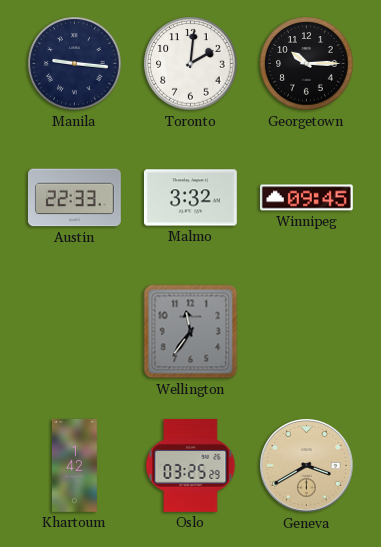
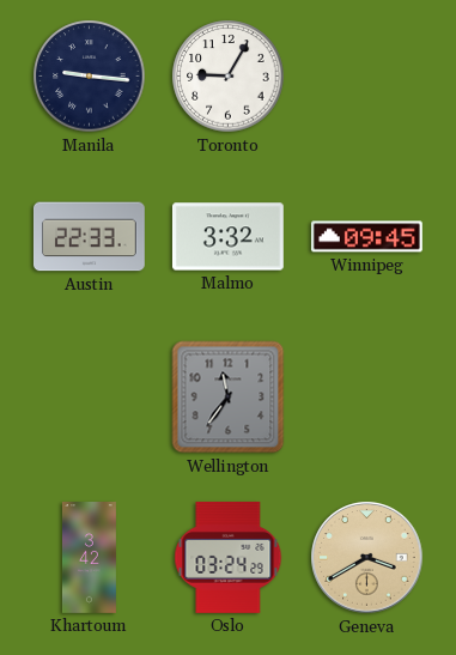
Toronto: 2:01 -> 9:05 (229, 77)
Georgetown: 10:15 -> none (307, 64)
Khartoum: 1:42 -> 3:42 (89, 558)
Oslo: 03:25 -> 03:24 (229, 557)
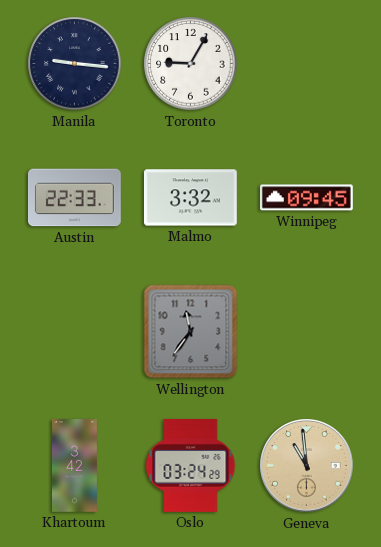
Geneva: 3:40 -> 10:59 (307, 466)
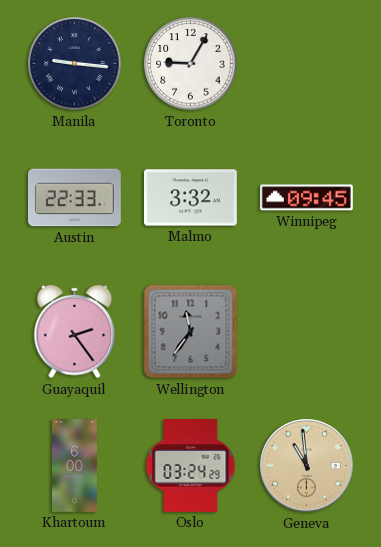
Guayaquil: none -> 2:24 (75, 332)
Khartoum: 3:42 -> 6:00 (74, 466)
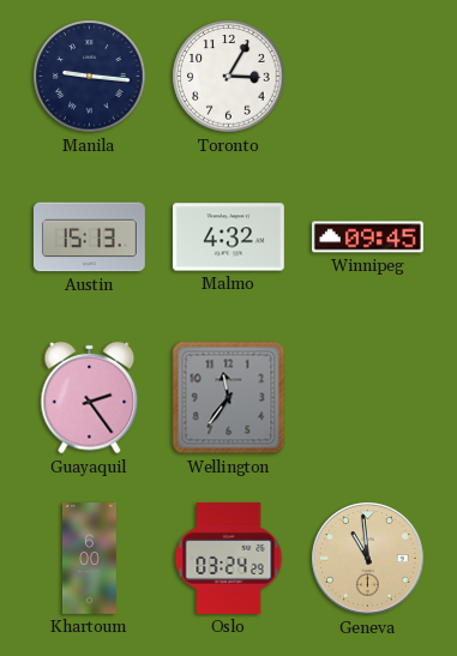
Toronto: 9:05 -> 3:05 (229, 77)
Austin: 22:33 -> 15:13 (89, 237)
Malmo: 3:32 -> 4:32 (228, 237)
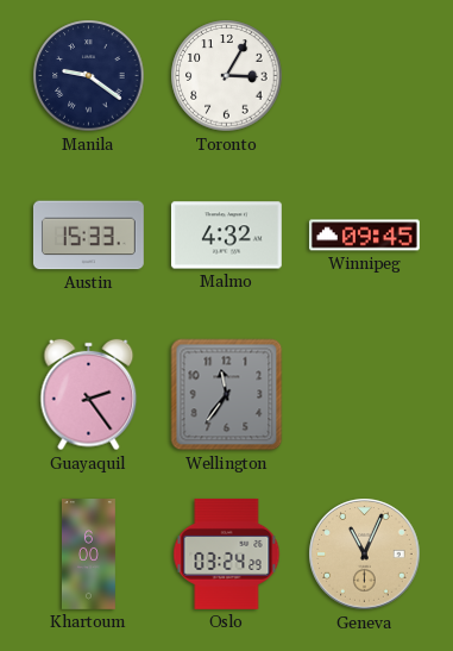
Manila: 9:16 -> 9:21 (89, 76)
Austin: 15:13 -> 15:33 (88, 236)
Geneva: 10:59 -> 11:04 (365, 555)
